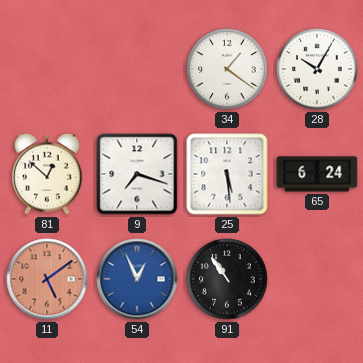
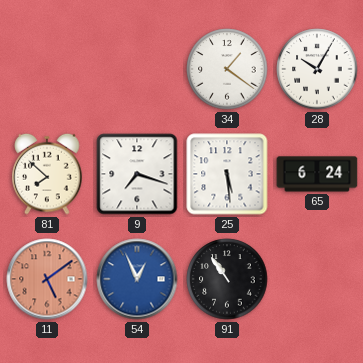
81: 12:52 -> 7:52 (47, 174)
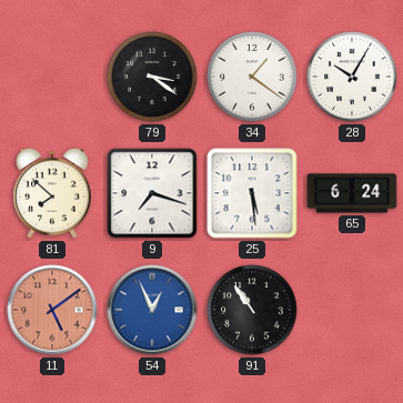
79: none -> 3:21 (152, 77)
